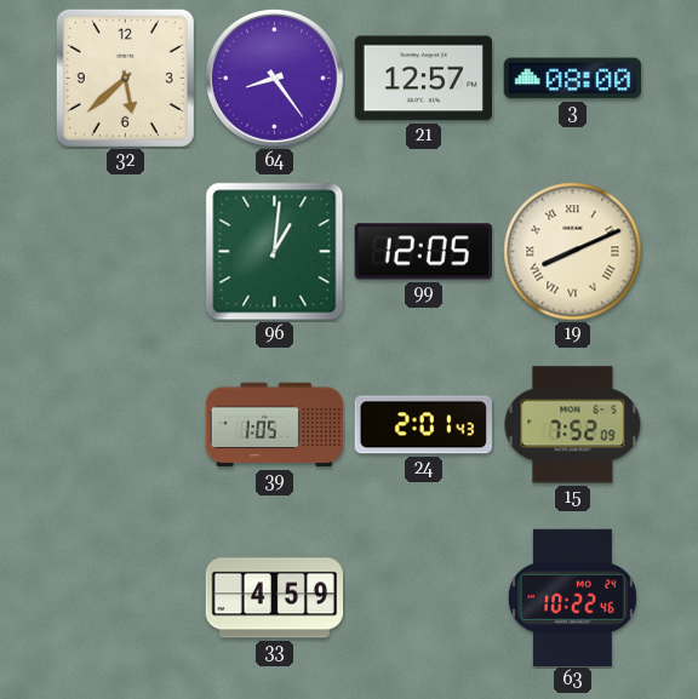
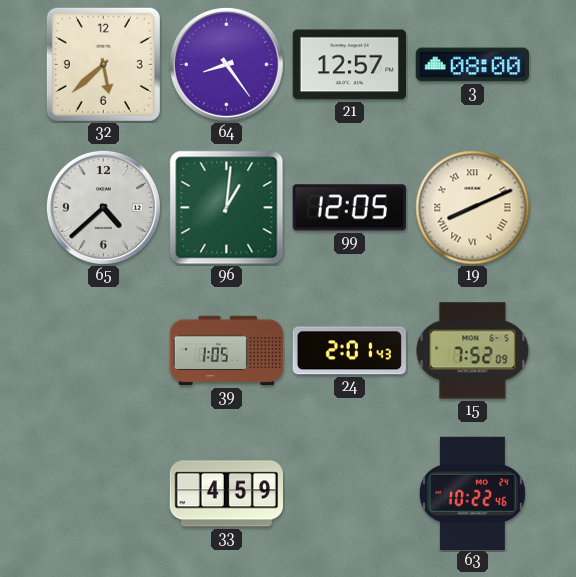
65: none -> 4:38 (103, 207)
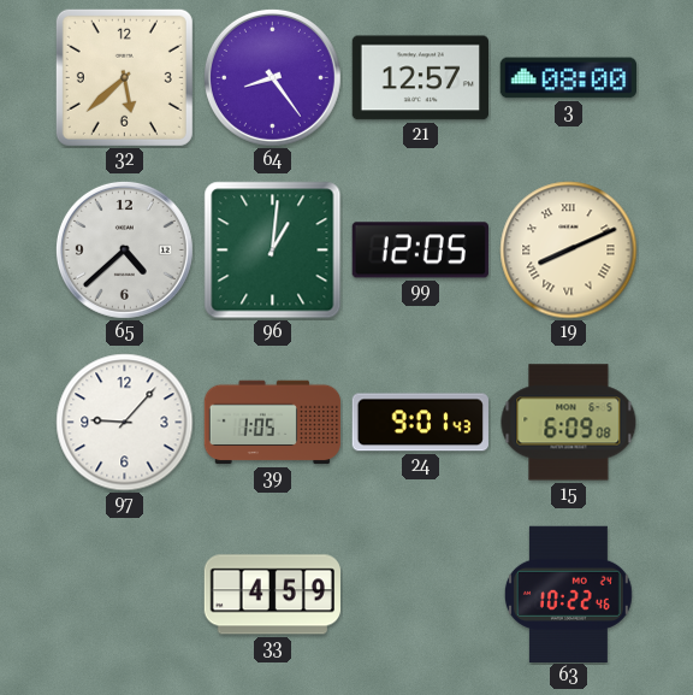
97: none -> 9:07 (125, 423)
24: 2:01 -> 9:01 (420, 423)
15: 7:52 -> 6:09 (569, 423)
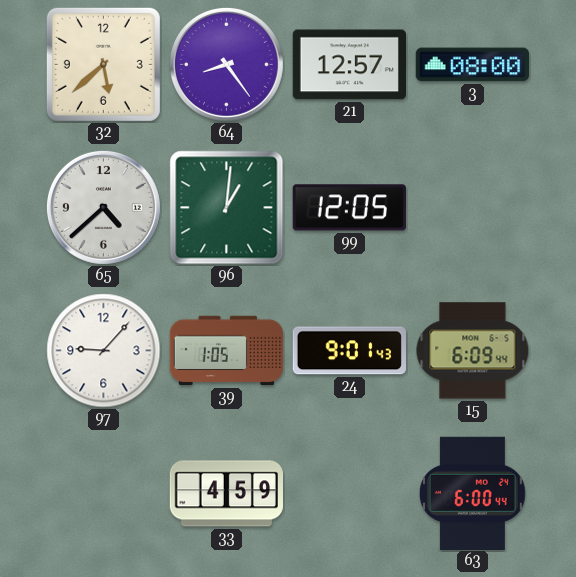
19: 8:11 -> none (569, 251)
15: 6:09:08 -> 6:09:44 (473, 351)
63: 10:22 -> 6:00 (472, 493)
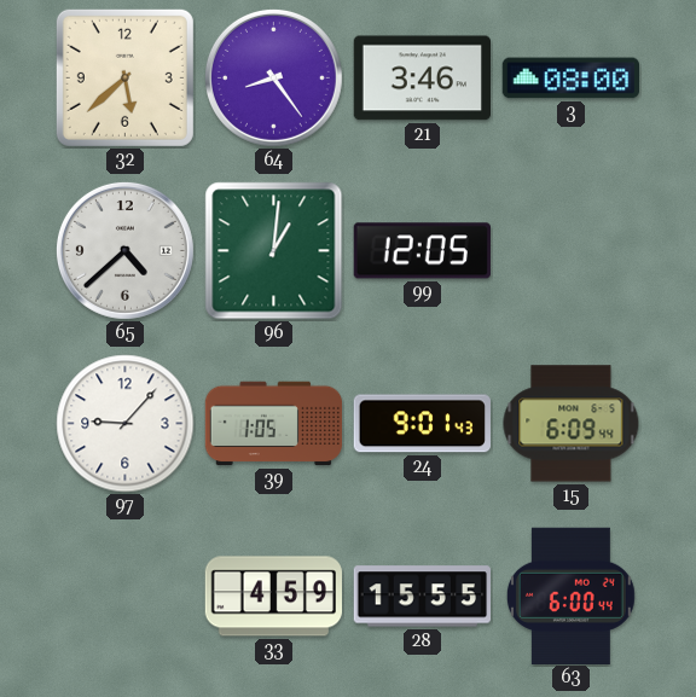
21: 12:57 -> 3:46 (422, 79)
28: none -> 15:55 (422, 597)
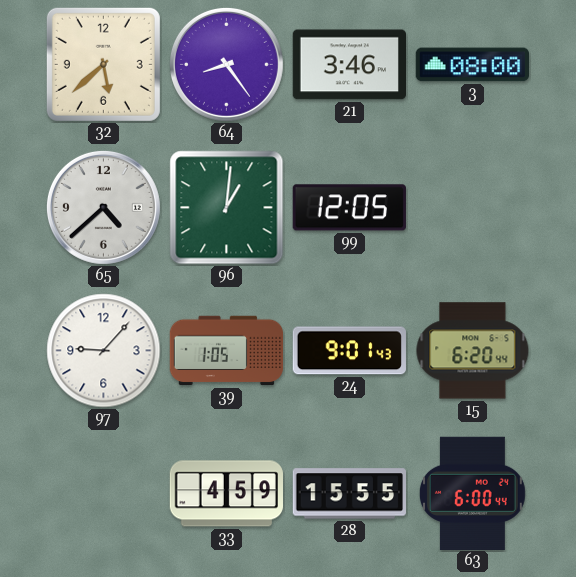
15: 6:09 -> 6:20 (473, 351)
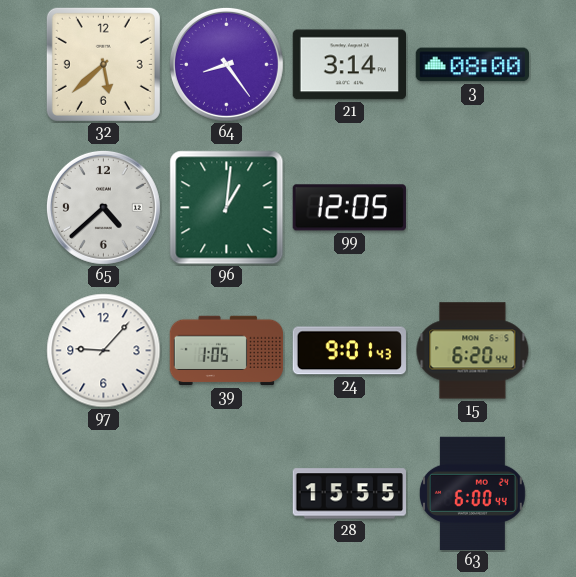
21: 3:46 -> 3:14 (349, 65)
33: 4:59 -> none (226, 494)
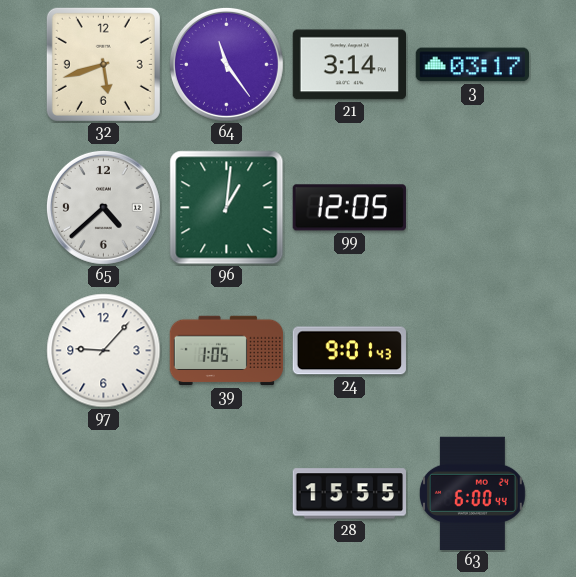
32: 5:38 -> 5:42 (103, 64)
64: 8:24 -> 11:24 (226, 64)
3: 08:00 -> 03:17 (472, 65)
15: 6:20 -> none (473, 351)
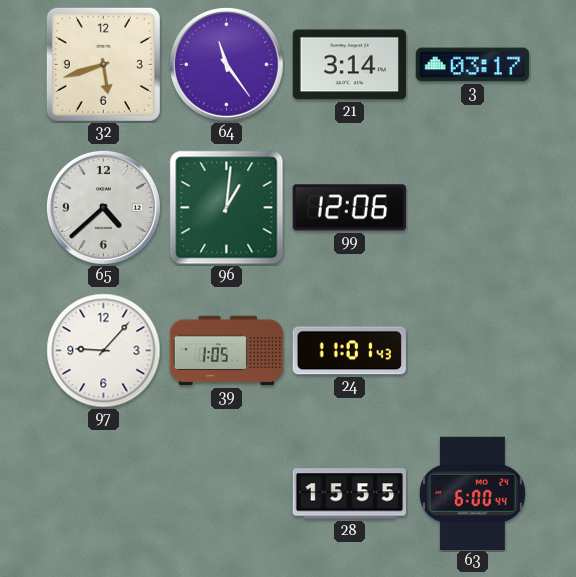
99: 12:05 -> 12:06 (349, 208)
24: 9:01 -> 11:01 (349, 351)
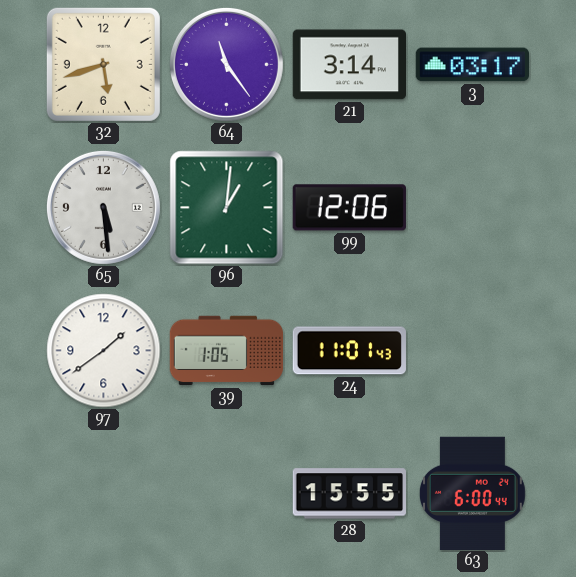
65: 4:38 -> 5:29 (103, 207)
97: 9:07 -> 1:39 (104, 351)
